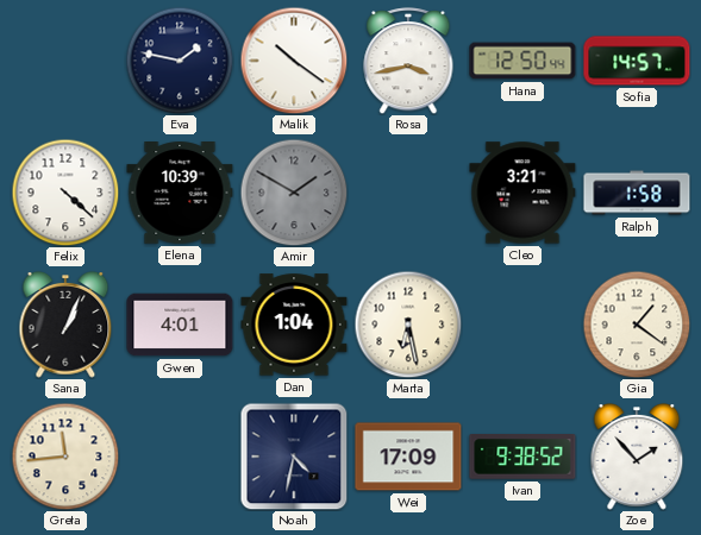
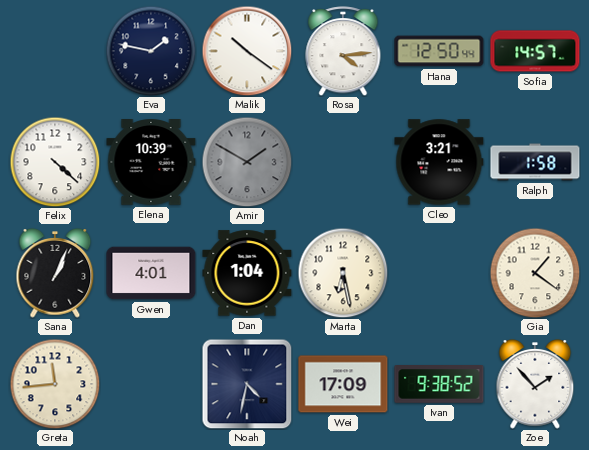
Rosa: 3:43 -> 4:14 (343, 51)
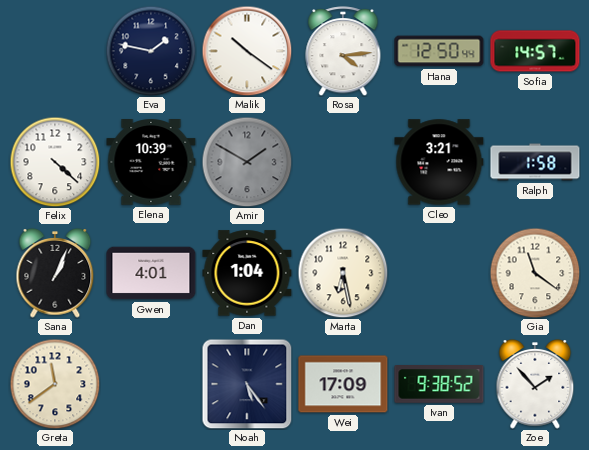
Gia: 1:21 -> 11:21 (535, 273)
Greta: 11:44 -> 11:39 (55, 384)
Noah: 4:32 -> 5:24 (247, 384)
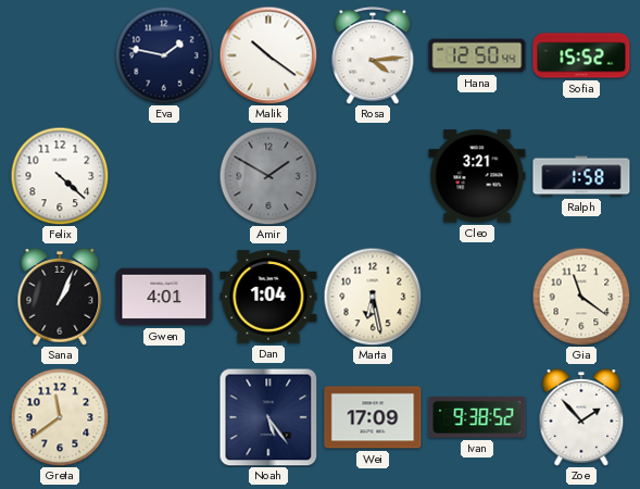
Sofia: 14:57 -> 15:52 (581, 55)
Elena: 10:39 -> none (151, 163)
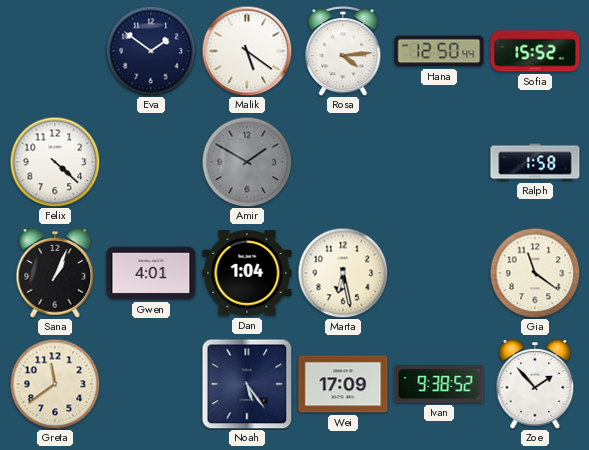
Eva: 1:47 -> 1:51 (151, 51)
Malik: 10:21 -> 5:21 (247, 51)
Cleo: 3:21 -> none (477, 176)
